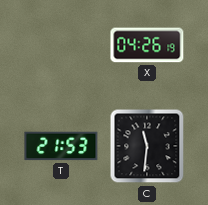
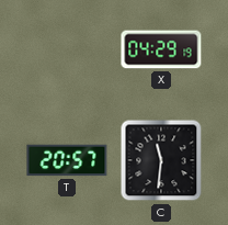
X: 04:26 -> 04:29 (161, 49)
T: 21:53 -> 20:57 (67, 160)
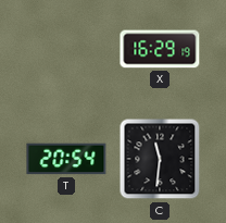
X: 04:29 -> 16:29 (160, 49)
T: 20:57 -> 20:54 (66, 159)
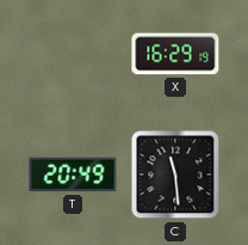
T: 20:54 -> 20:49 (73, 174)
C: 11:31 -> 11:29 (175, 174)
